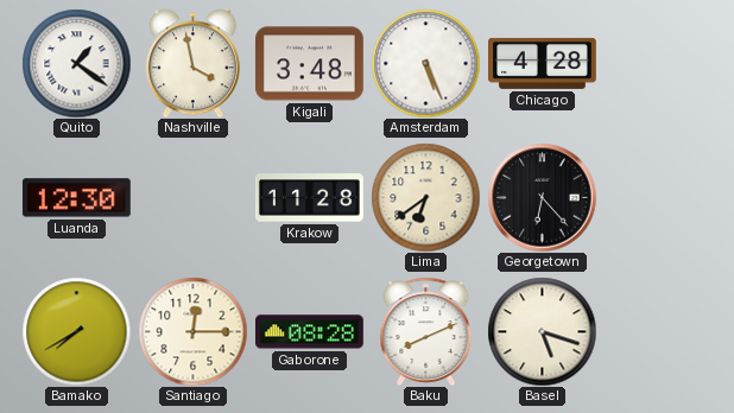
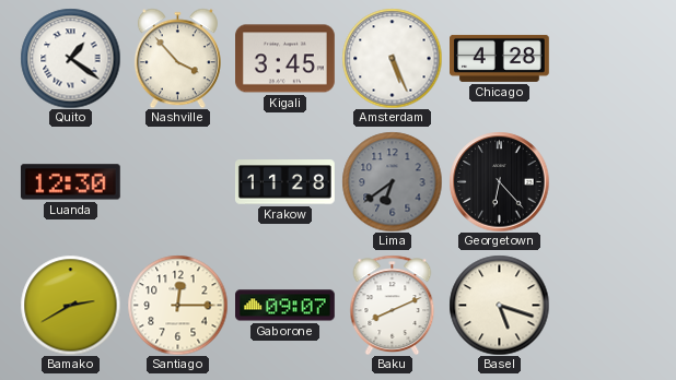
Nashville: 3:58 -> 3:53 (177, 58)
Kigali: 3:48 -> 3:45 (285, 59)
Lima dial: cream -> grey (392, 181)
Bamako: 7:40 -> 2:40 (70, 305)
Gaborone: 08:28 -> 09:07 (285, 306)
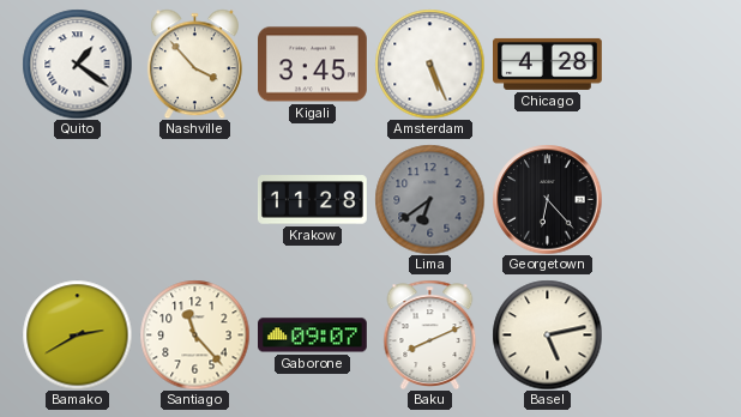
Luanda: 12:30 -> none (70, 182)
Santiago: 12:15 -> 11:23 (194, 334)
Basel: 5:18 -> 5:13 (547, 334)
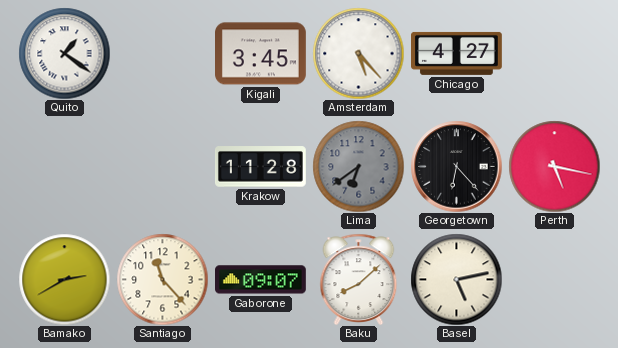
Nashville: 3:53 -> none (194, 64)
Amsterdam: 5:26 -> 5:23 (358, 53)
Chicago: 4:28 -> 4:27 (457, 53)
Perth: none -> 5:17 (554, 166)
Baku: 8:11 -> 8:08 (359, 279)
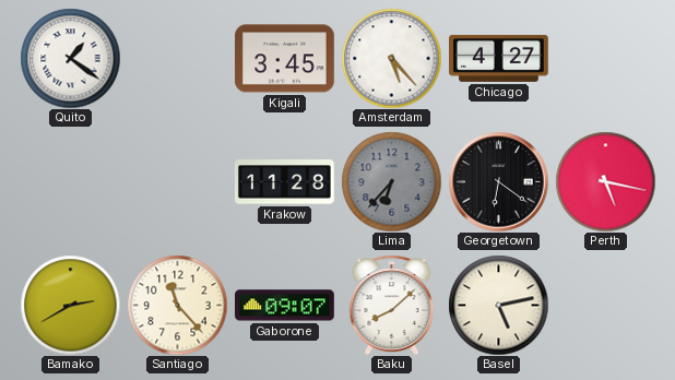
Lima: 6:39 -> 6:37 (391, 181)
Georgetown: 6:23 -> 6:21 (498, 181)
